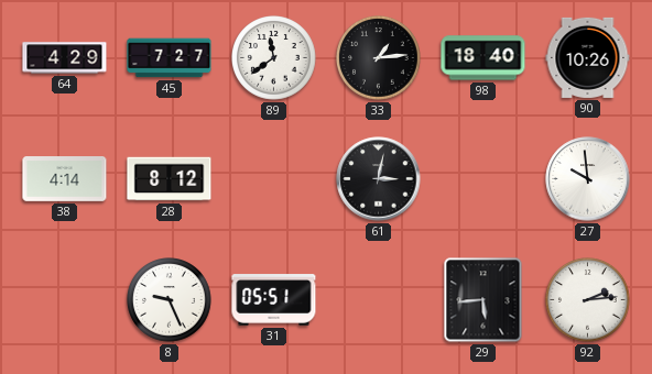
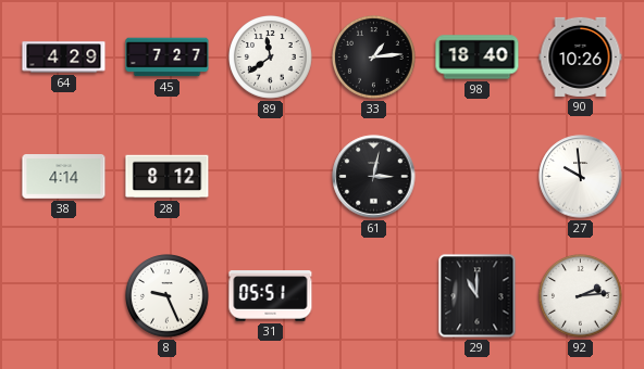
29: 5:44 -> 11:00 (478, 296)
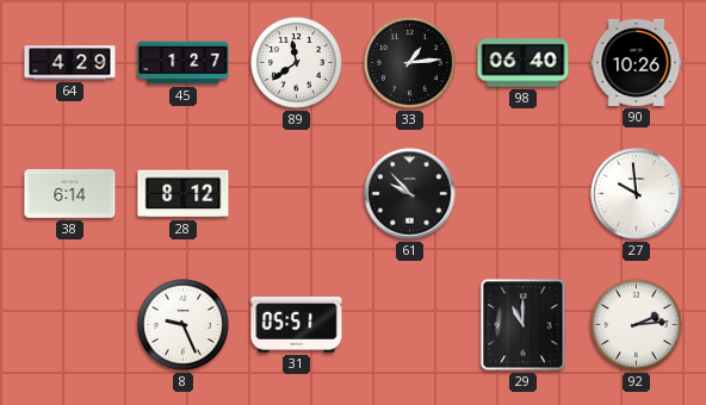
45: 7:27 -> 1:27 (184, 63)
98: 18:40 -> 06:40 (524, 63)
38: 4:14 -> 6:14 (70, 194)
61: 3:02 -> 9:53 (410, 194)
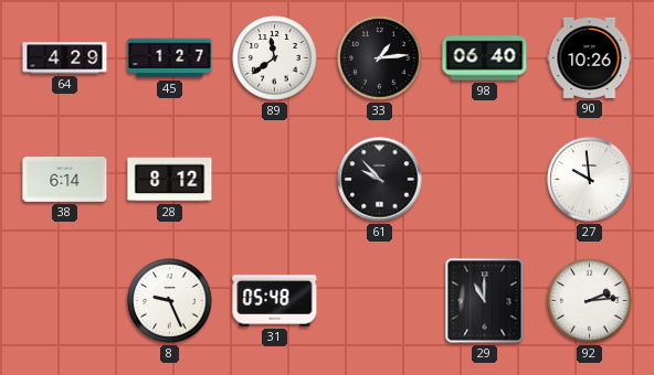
31: 05:51 -> 05:48 (275, 301)
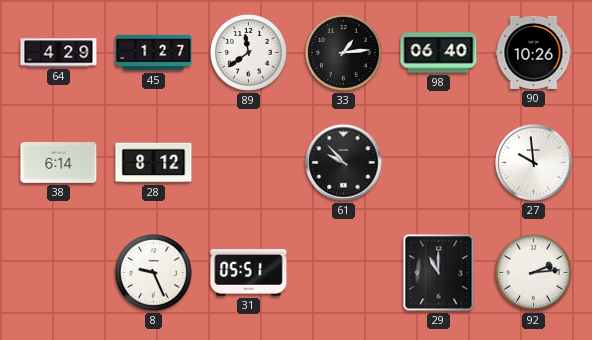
31: 05:48 -> 05:51 (249, 273)
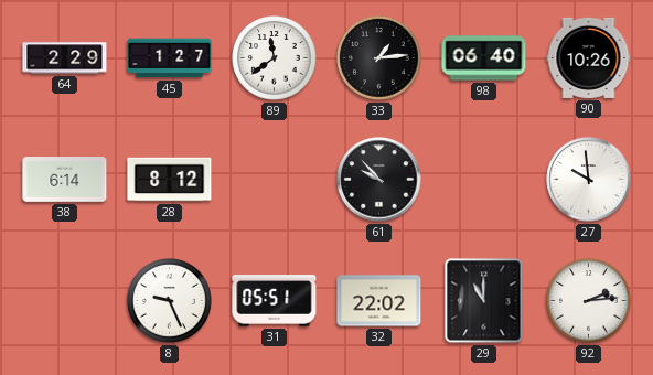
64: 4:29 -> 2:29 (65, 58)
32: none -> 22:02 (379, 301)
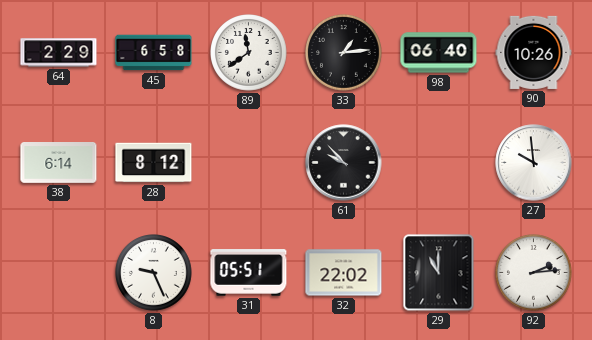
45: 1:27 -> 6:58 (154, 53)
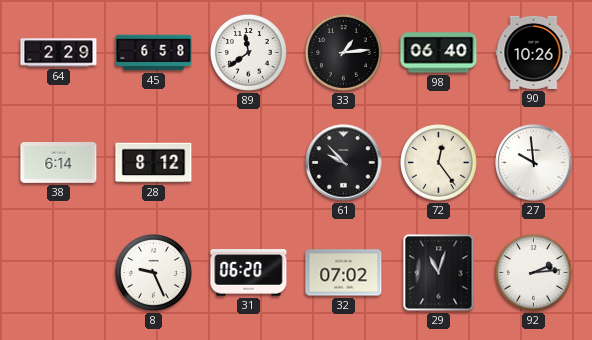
72: none -> 12:24 (439, 163)
31: 05:51 -> 06:20 (249, 273)
32: 22:02 -> 07:02 (344, 273)
29: 11:00 -> 11:03 (439, 273)
